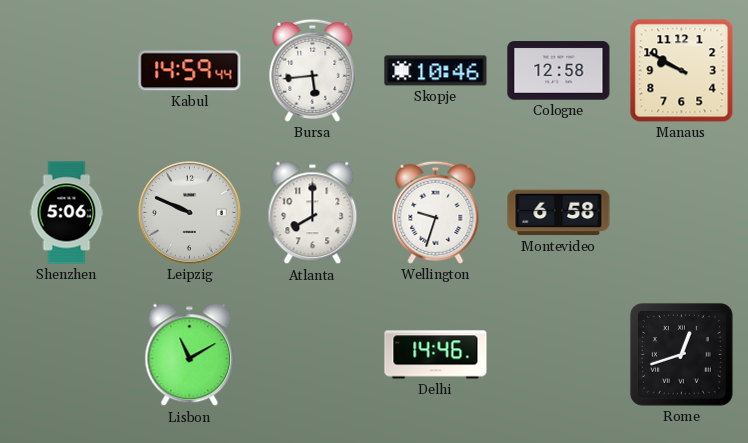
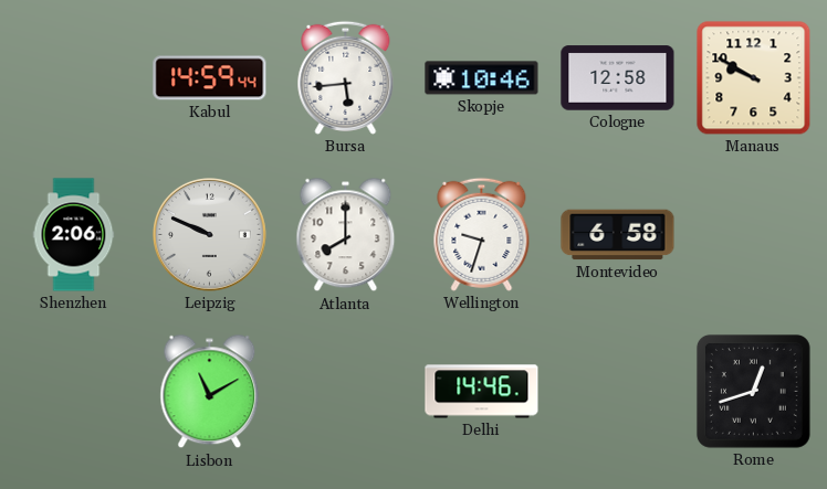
Shenzhen: 5:06 -> 2:06 (74, 235)
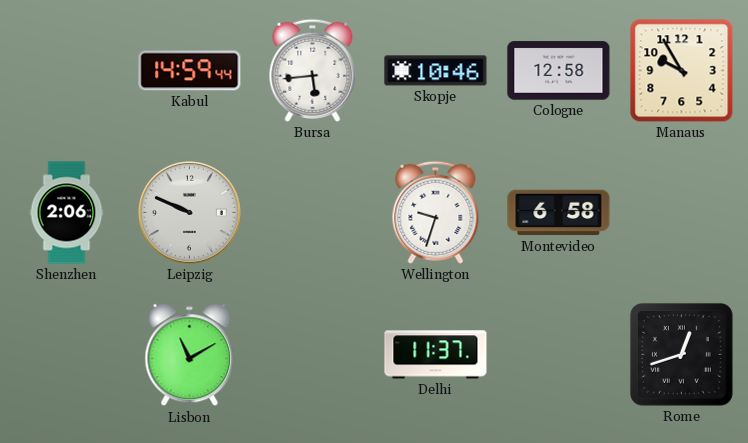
Manaus: 9:50 -> 9:55 (682, 71)
Atlanta: 8:00 -> none (346, 235)
Delhi: 14:46 -> 11:37 (436, 355)
